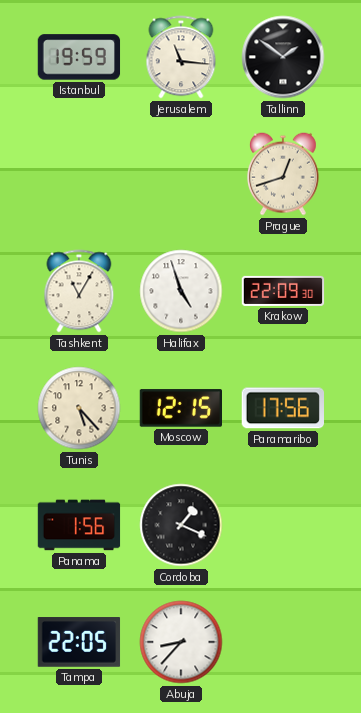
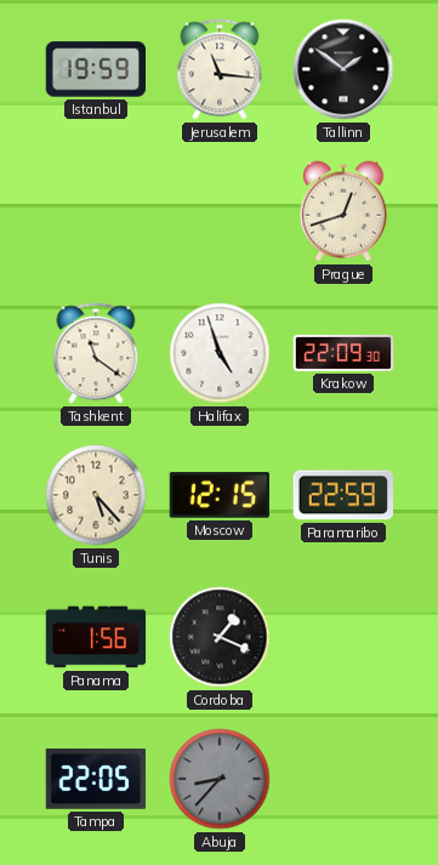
Tashkent: 11:05 -> 11:21 (96, 353)
Paramaribo: 17:56 -> 22:59 (342, 495)
Abuja dial: white -> grey (220, 779)
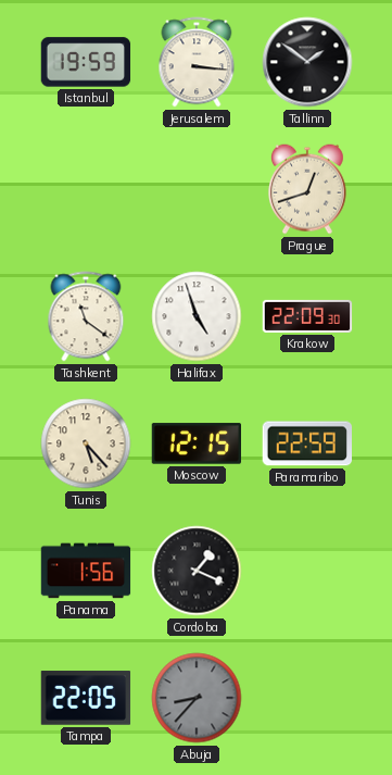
Jerusalem: 11:16 -> 3:16 (197, 62)
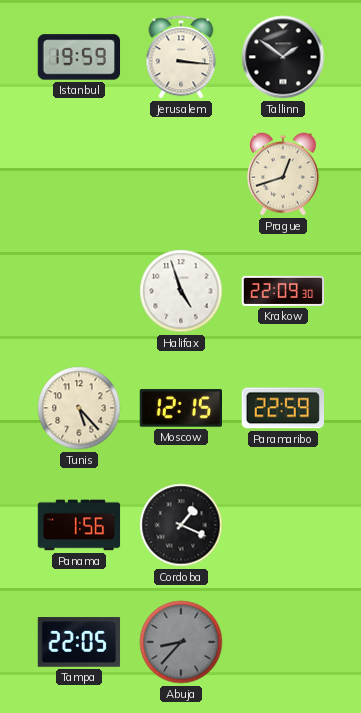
Tashkent: 11:21 -> none (86, 316)
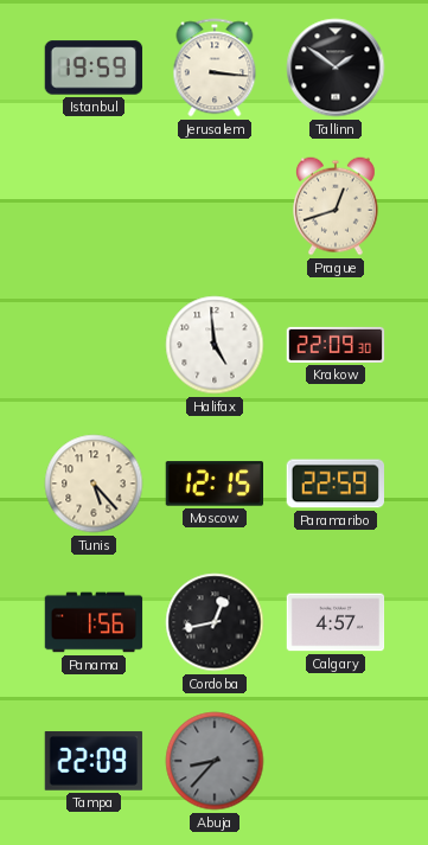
Halifax: 4:57 -> 4:59 (215, 345)
Cordoba: 1:19 -> 12:43 (215, 622)
Calgary: none -> 4:57 (336, 622)
Tampa: 22:05 -> 22:09 (94, 761)
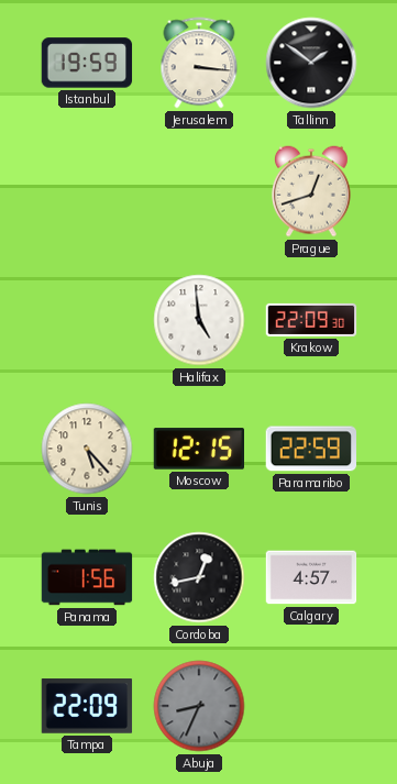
Abuja: 8:37 -> 8:34 (199, 706)
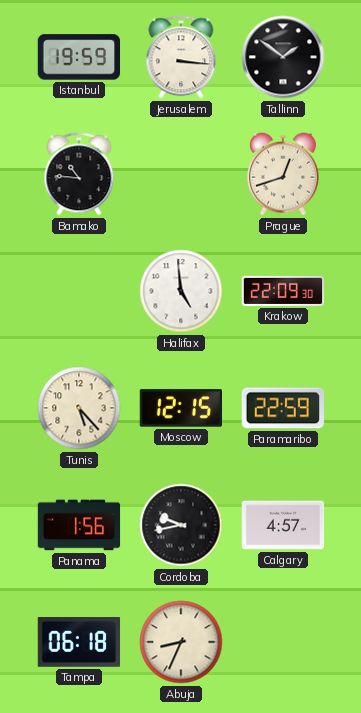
Bamako: none -> 10:46 (79, 174)
Cordoba: 12:43 -> 9:43 (181, 525)
Tampa: 22:09 -> 06:18 (79, 642)
Abuja dial: grey -> cream (181, 642)
